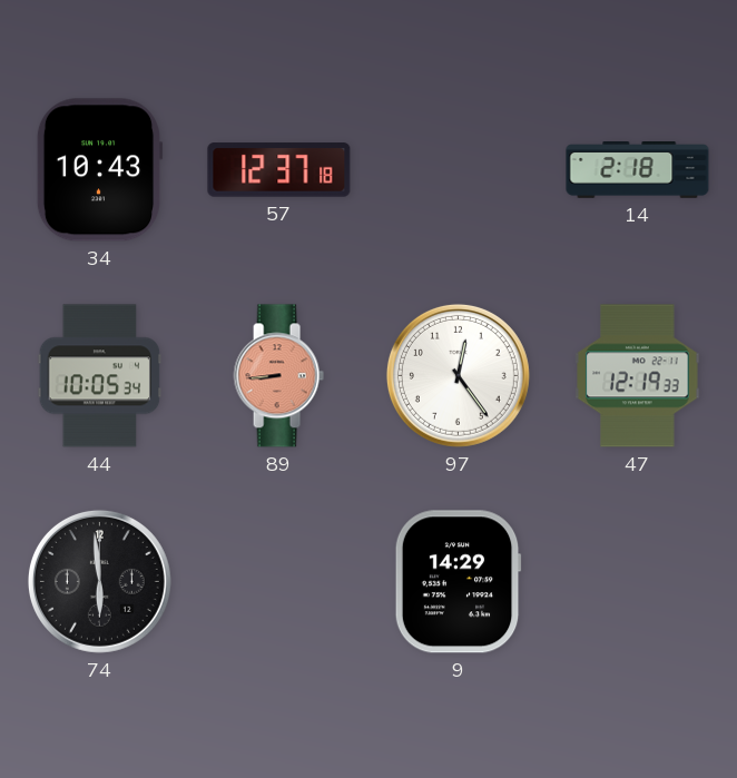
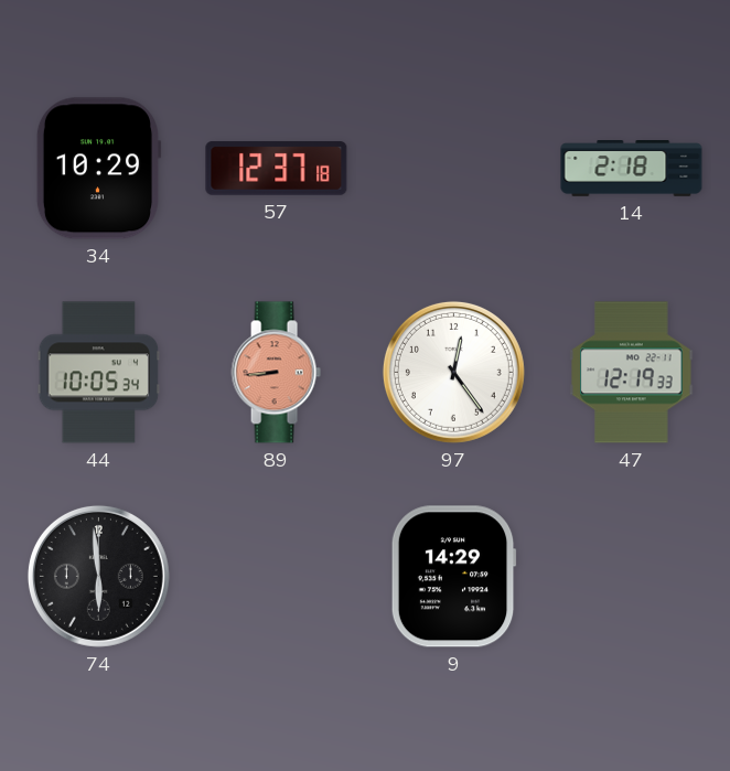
34: 10:43 -> 10:29 (98, 169)
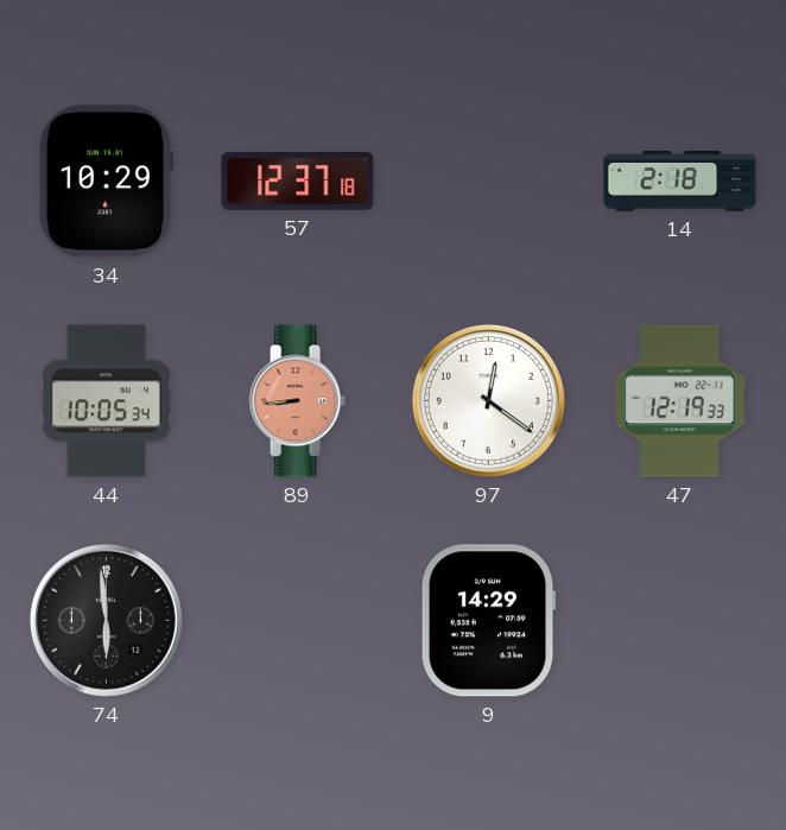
97: 12:24 -> 12:21 (488, 400)
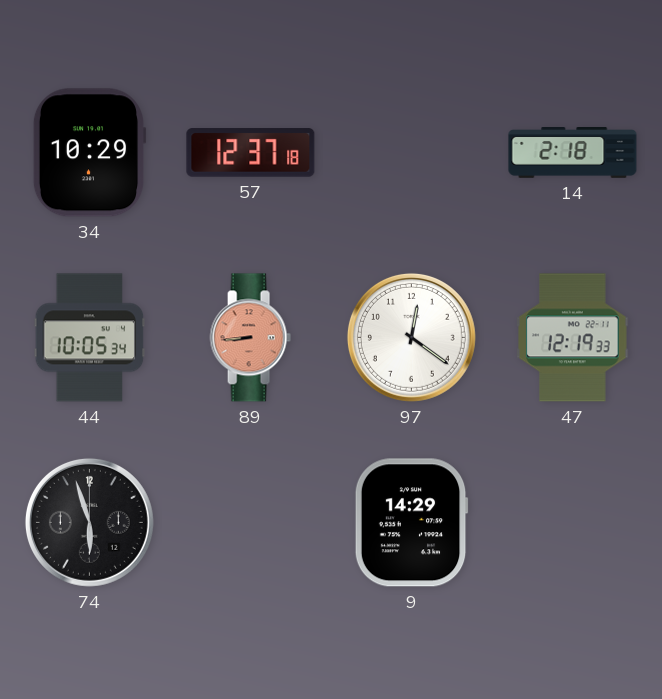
74: 5:59 -> 5:57 (89, 522)
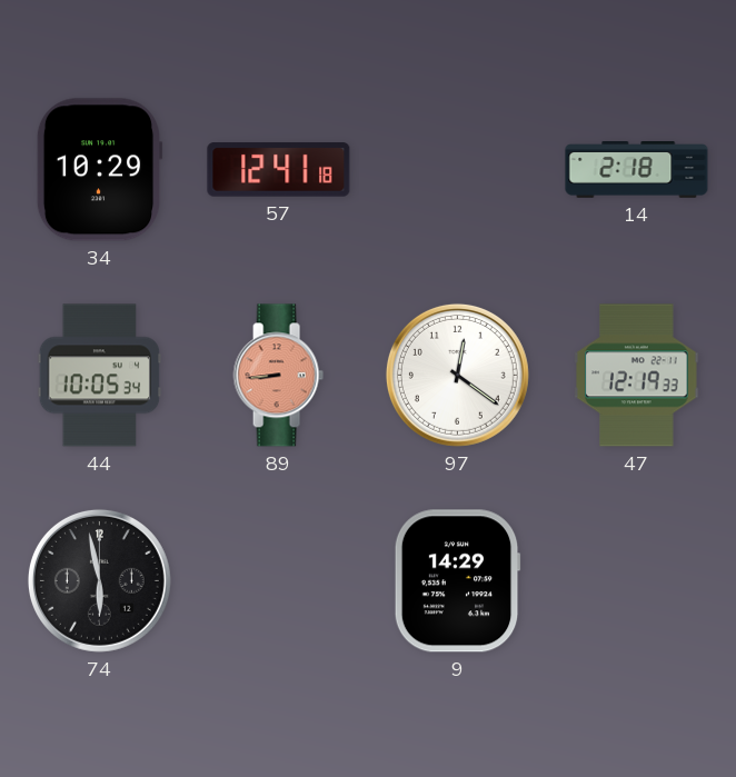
57: 12:37 -> 12:41 (279, 170)
74: 5:57 -> 5:58 (99, 580)
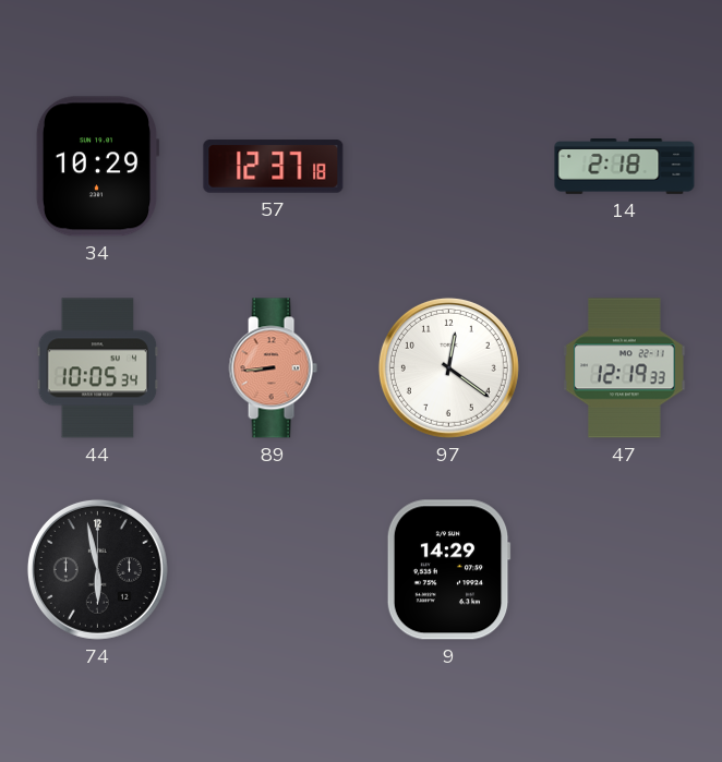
57: 12:41 -> 12:37 (274, 167)
